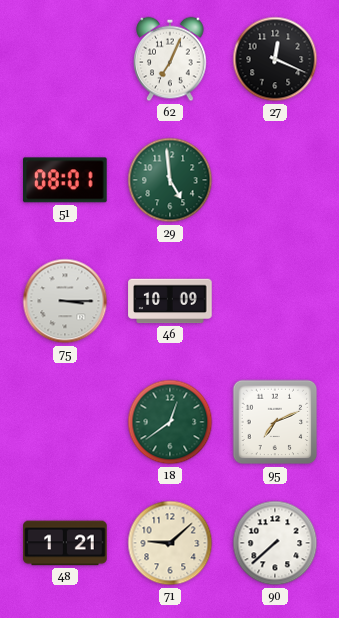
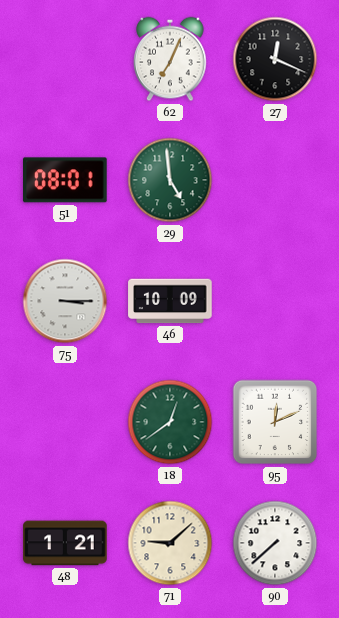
95: 7:11 -> 12:11 (275, 422)
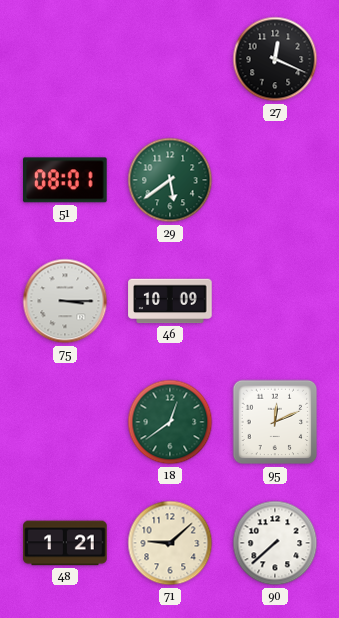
62: 7:04 -> none (170, 59)
29: 4:59 -> 5:39 (170, 180)
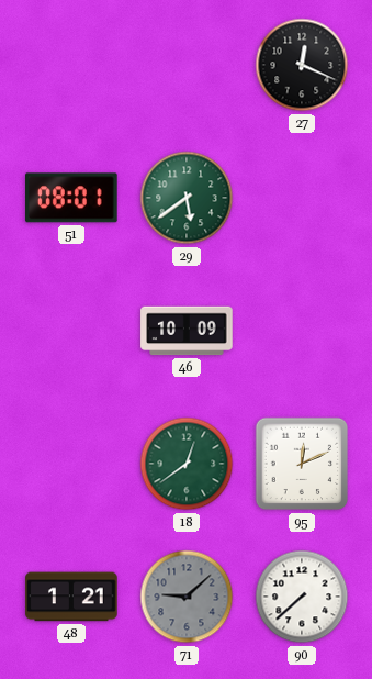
75: 3:15 -> none (65, 301)
71 dial: cream -> grey (187, 597)
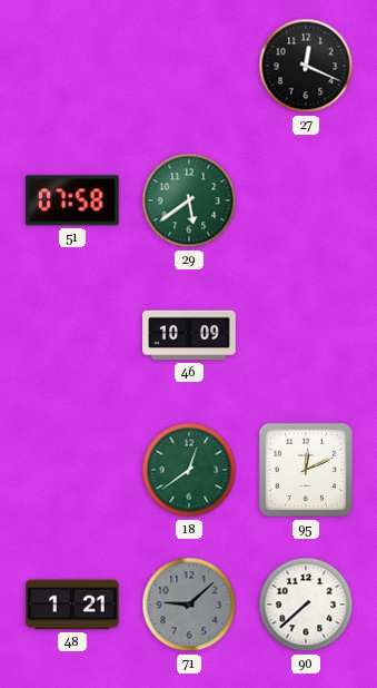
51: 08:01 -> 07:58 (73, 200)
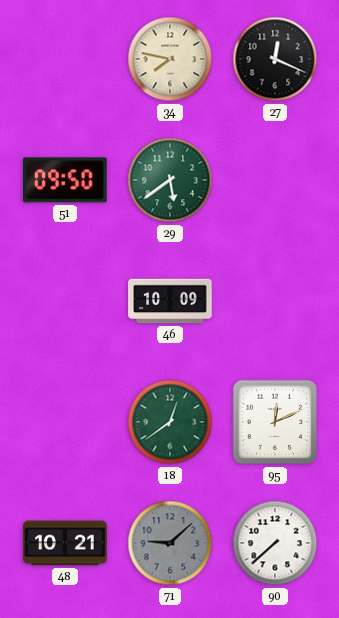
34: none -> 7:47 (170, 59)
51: 07:58 -> 09:50 (66, 180)
48: 1:21 -> 10:21 (65, 543)
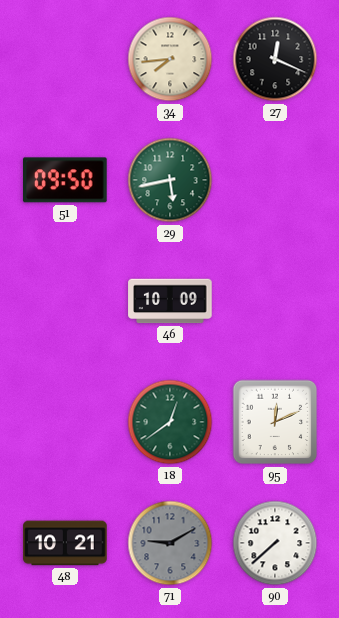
34: 7:47 -> 7:44 (170, 59)
29: 5:39 -> 5:43 (170, 180)
71: 9:08 -> 9:10 (170, 543)
